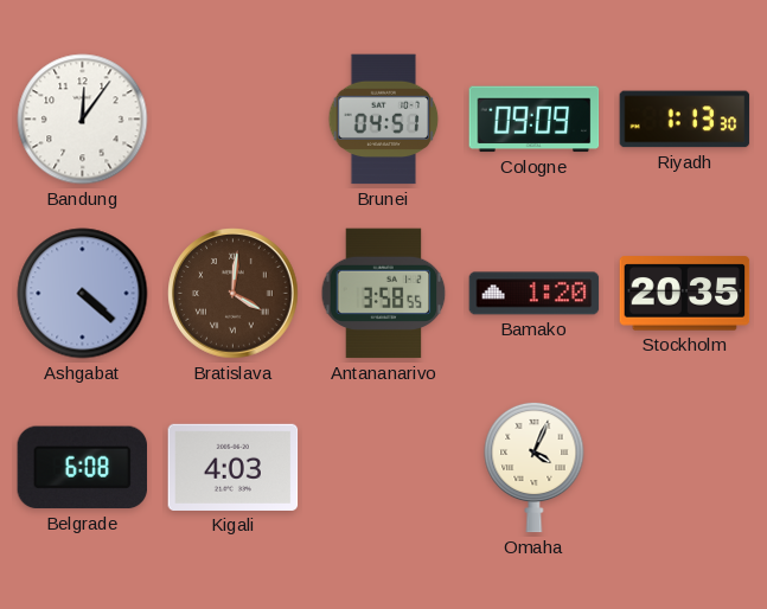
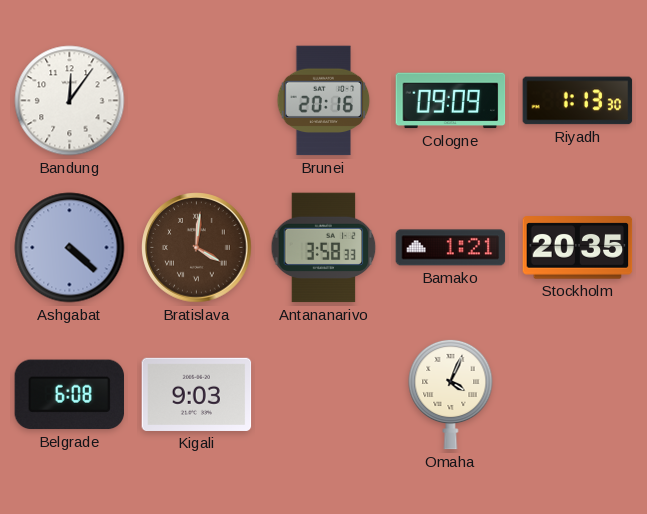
Brunei: 04:51 -> 20:16 (324, 101)
Antananarivo: 3:58:55 -> 3:58:33 (324, 248)
Bamako: 1:20 -> 1:21 (451, 248)
Kigali: 4:03 -> 9:03 (197, 394)
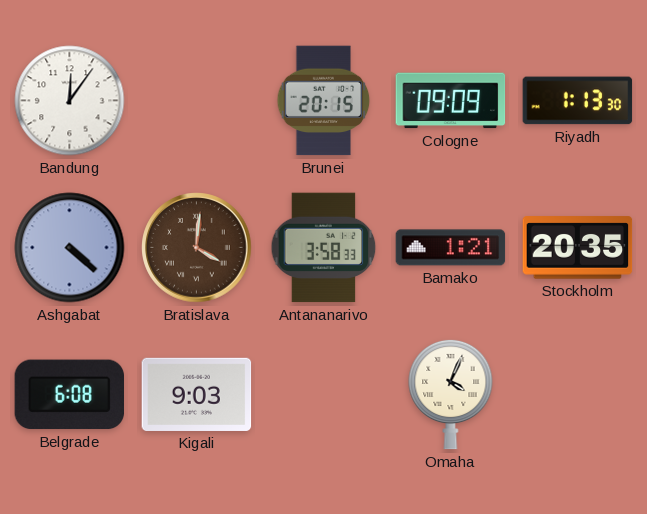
Brunei: 20:16 -> 20:15 (324, 101)
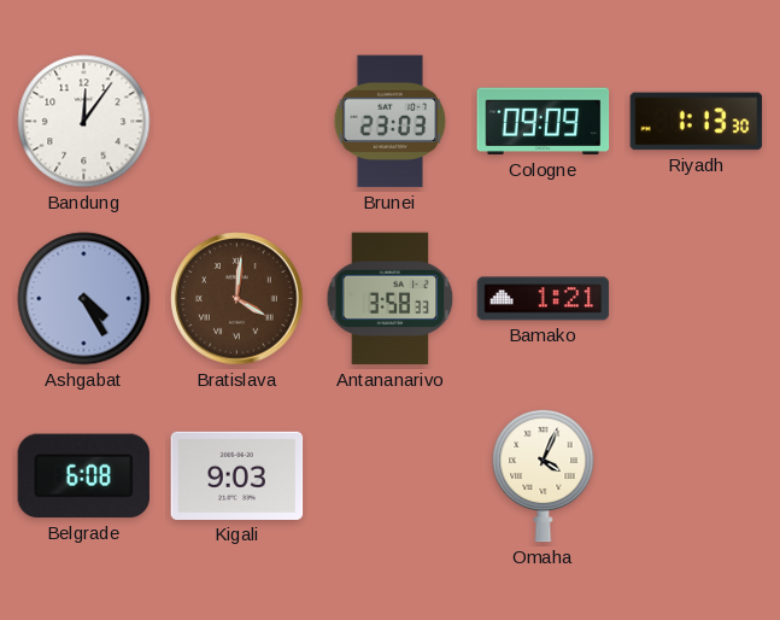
Brunei: 20:15 -> 23:03 (391, 122)
Ashgabat: 4:22 -> 4:25 (84, 299)
Stockholm: 20:35 -> none (578, 248)
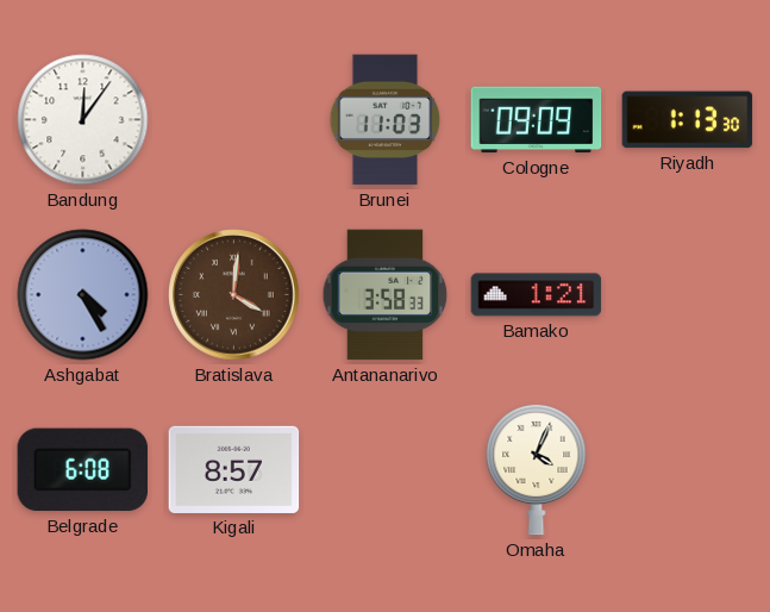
Brunei: 23:03 -> 11:03 (386, 120)
Kigali: 9:03 -> 8:57 (234, 469)
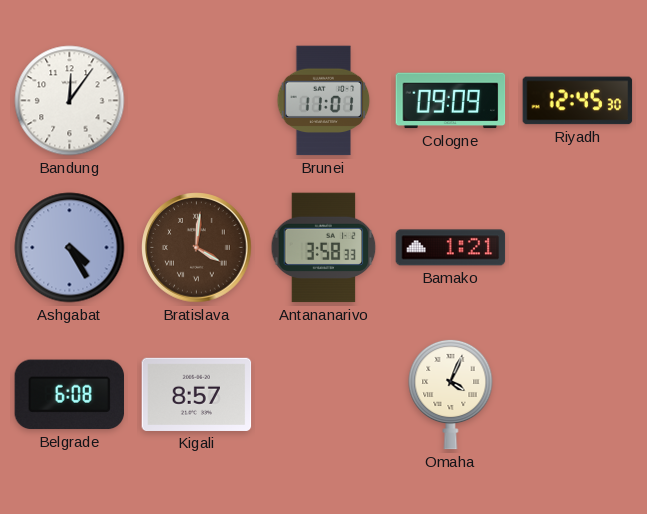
Brunei: 11:03 -> 11:01 (324, 101)
Riyadh: 1:13 -> 12:45 (578, 101)
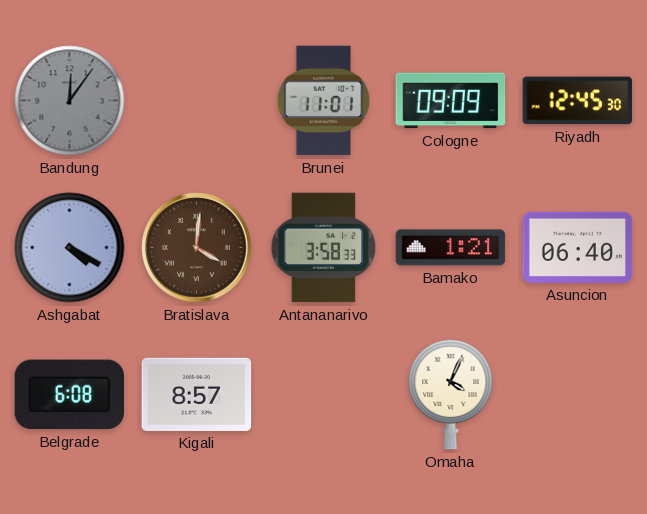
Bandung dial: white -> grey (70, 101)
Ashgabat: 4:25 -> 4:20 (70, 248)
Asuncion: none -> 06:40 (578, 247)
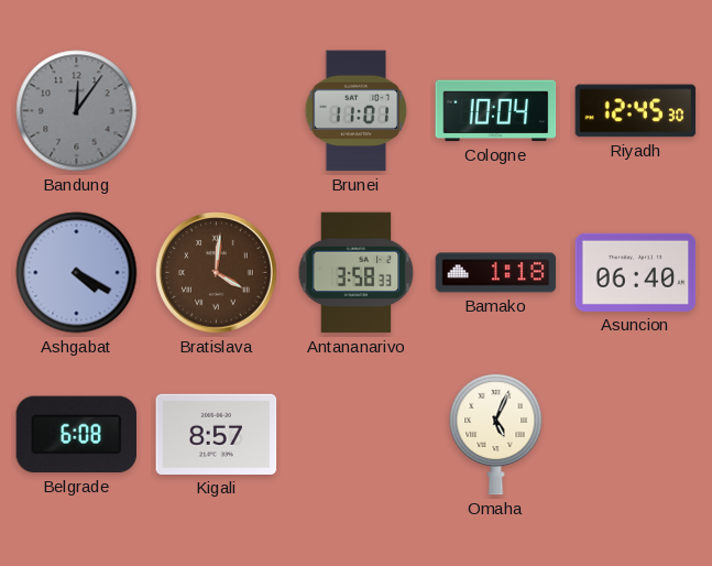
Cologne: 09:09 -> 10:04 (496, 111)
Bamako: 1:21 -> 1:18 (496, 273)
Omaha: 4:04 -> 5:04 (496, 434)
